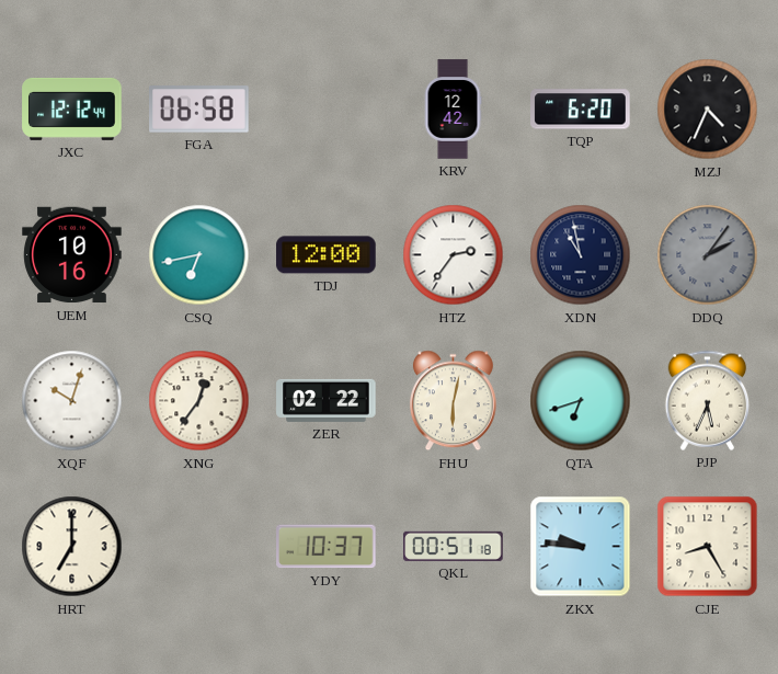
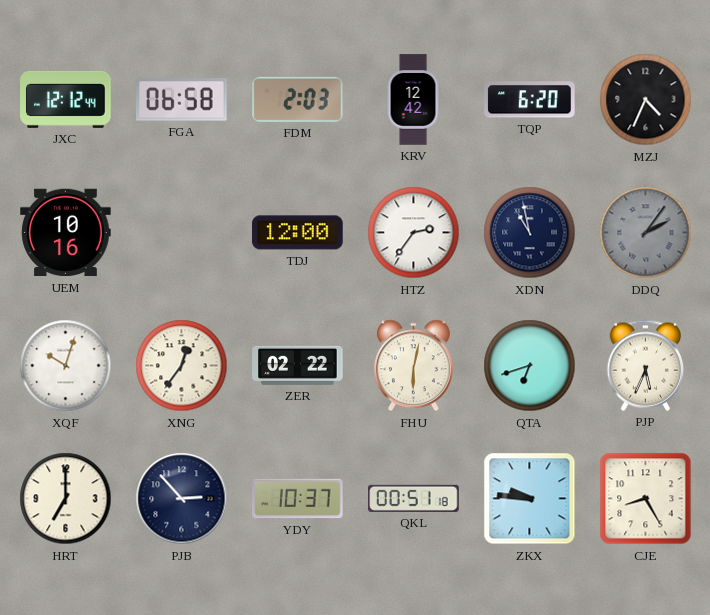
FDM: none -> 2:03 (298, 99)
CSQ: 6:43 -> none (199, 255)
PJB: none -> 2:53 (182, 499)
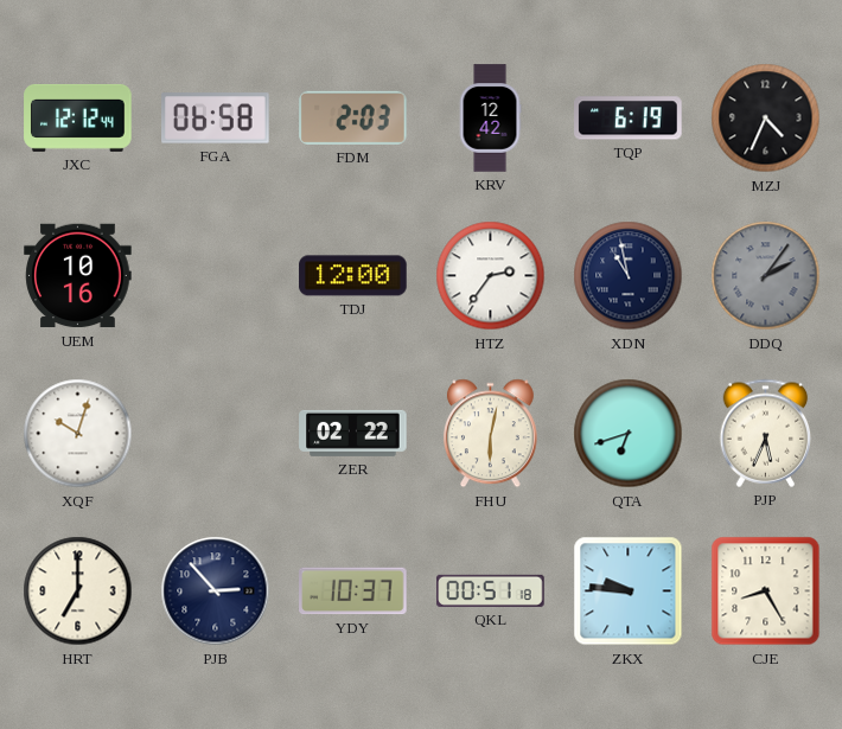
TQP: 6:20 -> 6:19 (629, 119)
XNG: 12:36 -> none (182, 366)
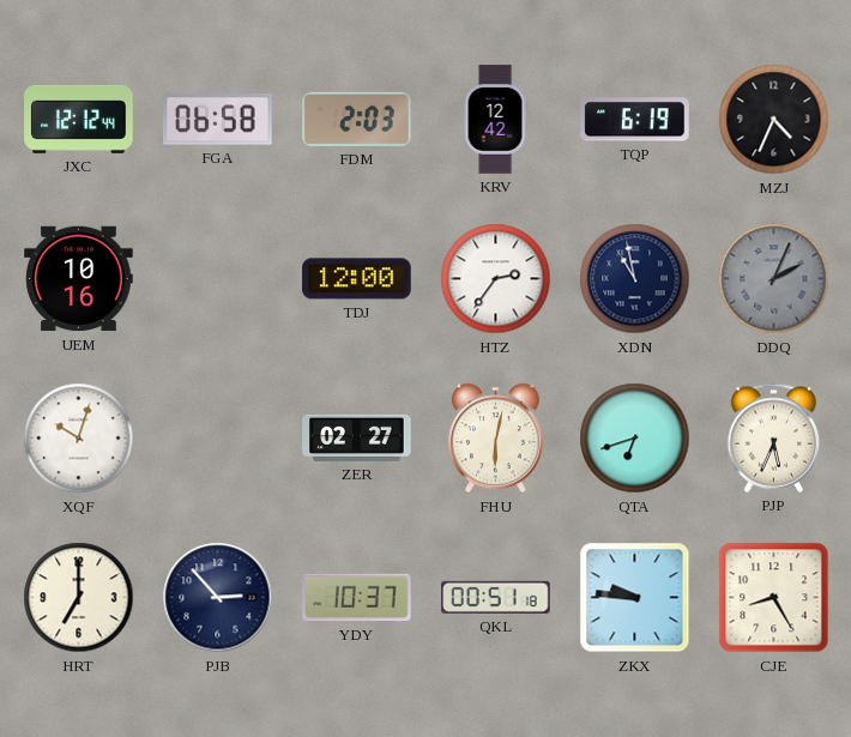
DDQ: 2:06 -> 2:04 (774, 279)
ZER: 02:22 -> 02:27 (357, 437)
